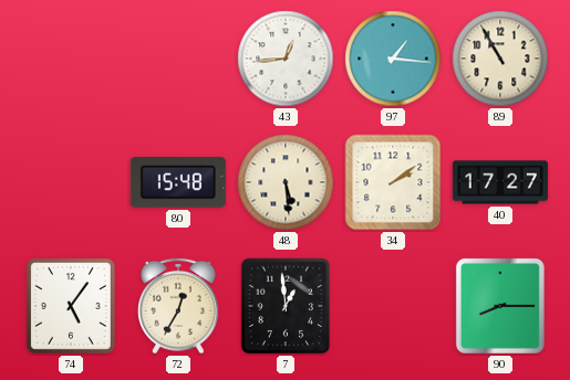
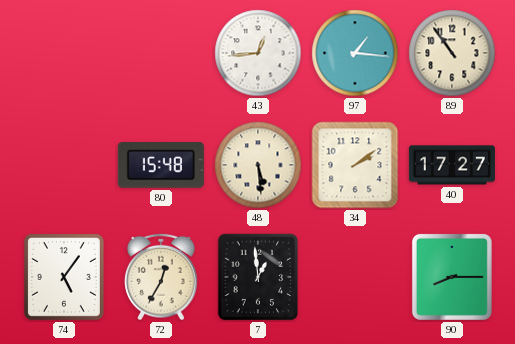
89: 10:55 -> 10:54 (452, 53)
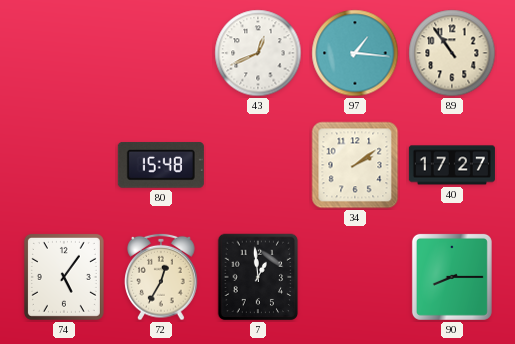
43: 12:44 -> 12:41 (258, 53)
48: 5:29 -> none (258, 165)
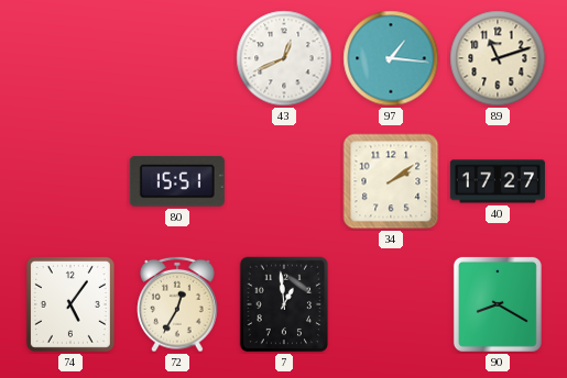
89: 10:54 -> 11:12 (498, 58)
80: 15:48 -> 15:51 (177, 182)
90: 8:15 -> 8:20 (498, 304)
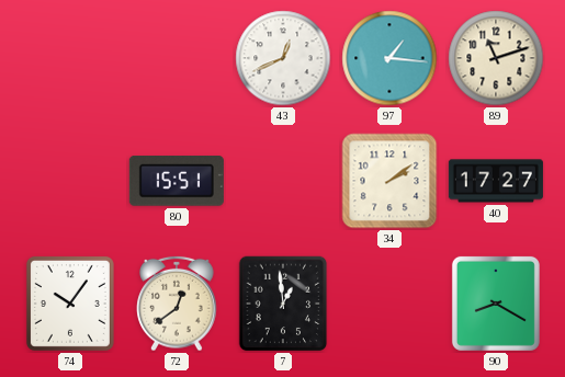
74: 5:06 -> 10:06 (70, 304)
72: 12:35 -> 12:39 (177, 304)
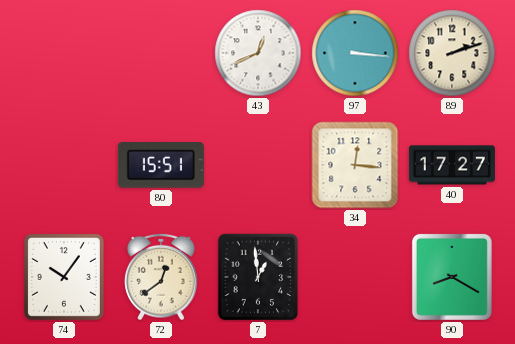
97: 1:16 -> 3:16 (355, 53)
89: 11:12 -> 2:12 (452, 53)
34: 2:09 -> 12:16 (355, 165)
